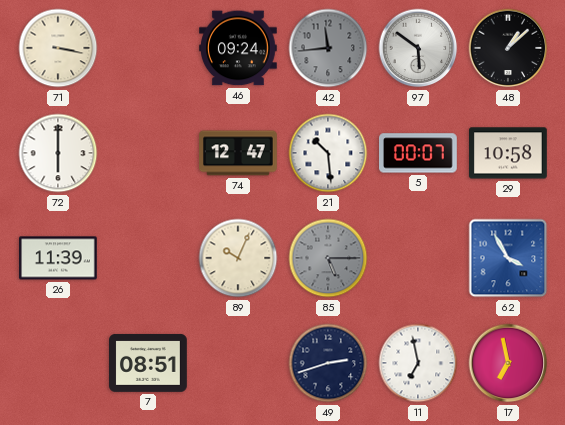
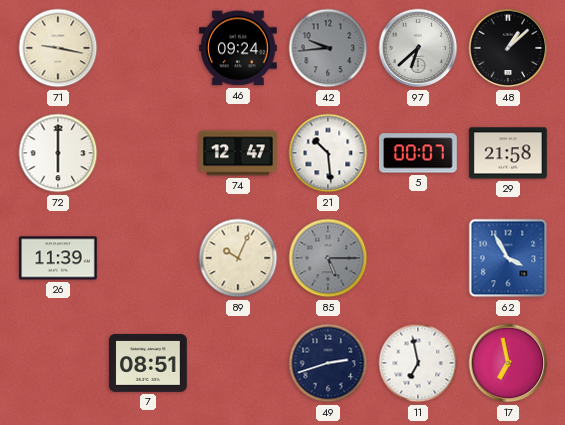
71: 3:17 -> 9:17 (58, 48)
42: 11:44 -> 9:44 (328, 48)
97: 5:51 -> 6:38 (418, 48)
29: 10:58 -> 21:58 (509, 153)
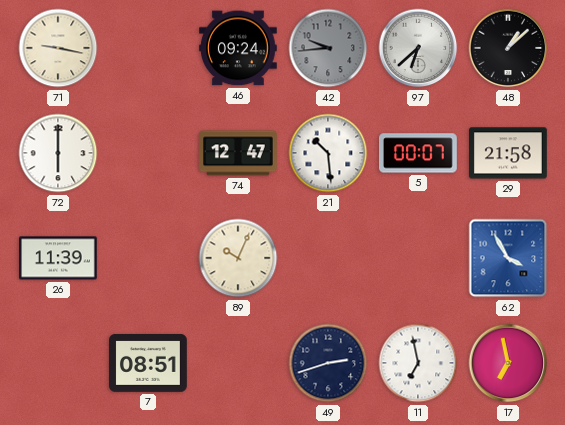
85: 5:15 -> none (328, 258)
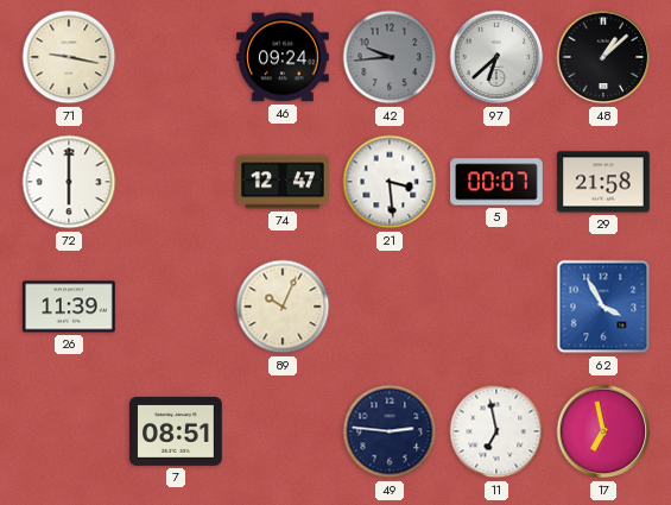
21: 10:29 -> 3:29 (390, 182)
49: 2:42 -> 2:46 (390, 431)
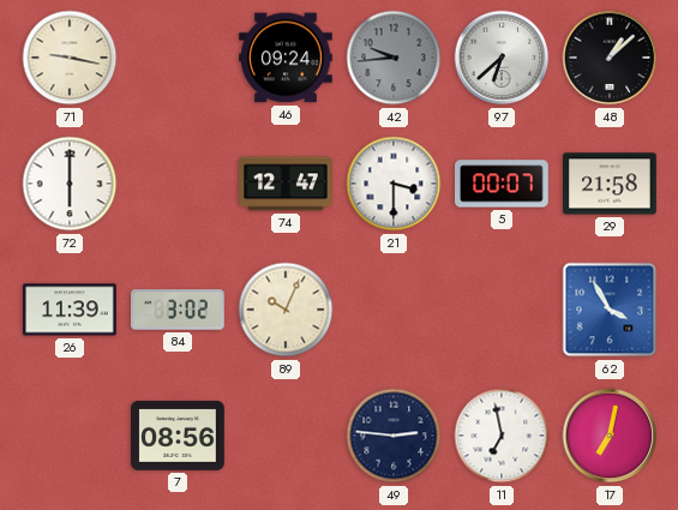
21: 3:29 -> 3:30 (394, 184)
84: none -> 3:02 (179, 310)
7: 08:51 -> 08:56 (179, 436)
17: 6:58 -> 7:02 (610, 436)
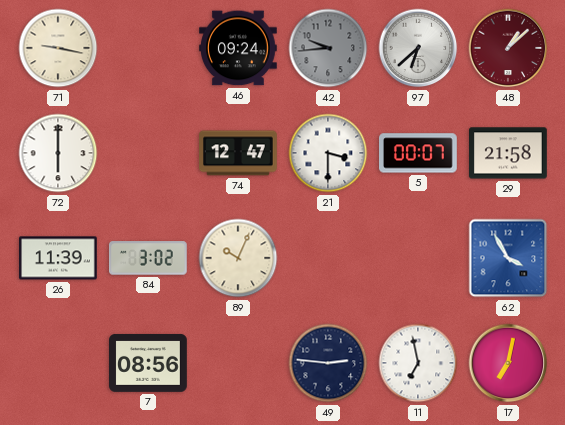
48 dial: black -> burgundy (508, 48)
